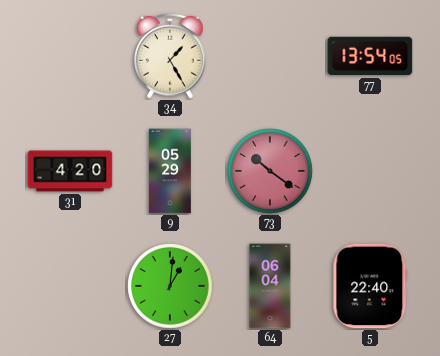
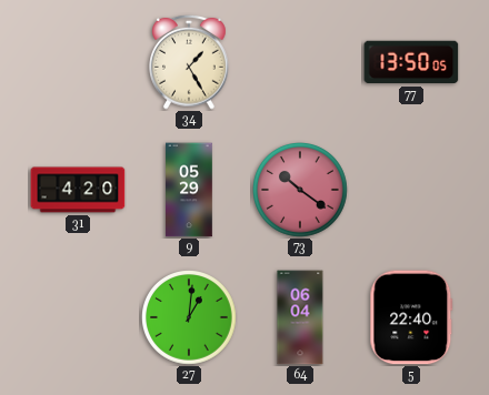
77: 13:54 -> 13:50 (411, 62)
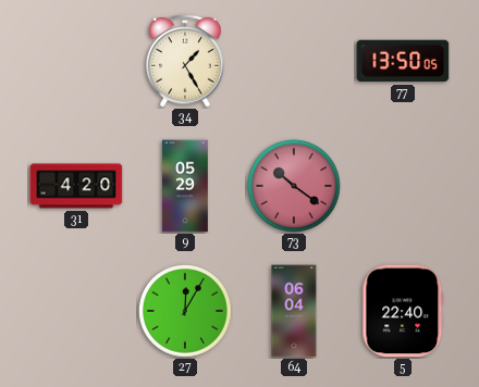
27: 1:01 -> 12:05 (186, 312)
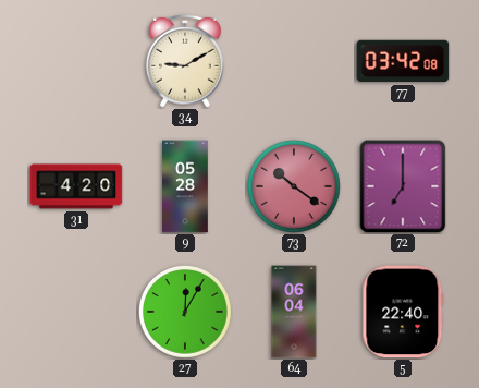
34: 1:25 -> 9:10 (186, 61)
77: 13:50 -> 03:42 (403, 61)
9: 05:29 -> 05:28 (186, 186)
72: none -> 7:00 (403, 186)
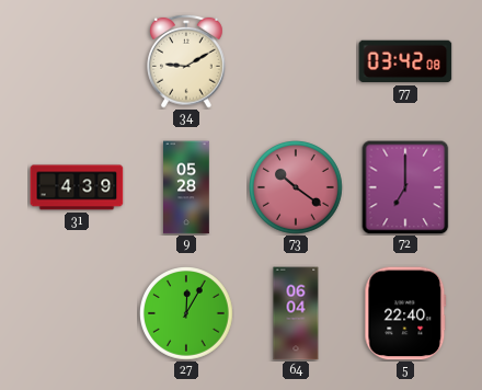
31: 4:20 -> 4:39 (77, 187)
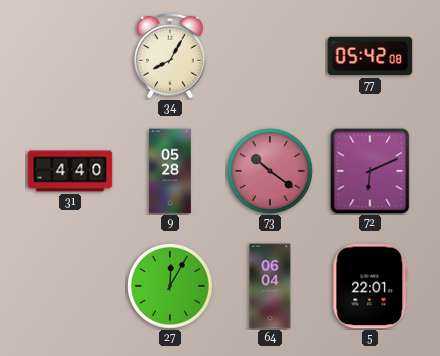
34: 9:10 -> 8:05 (171, 56)
77: 03:42 -> 05:42 (370, 56)
31: 4:39 -> 4:40 (70, 171)
72: 7:00 -> 6:11 (370, 171)
5: 22:40 -> 22:01 (370, 286)
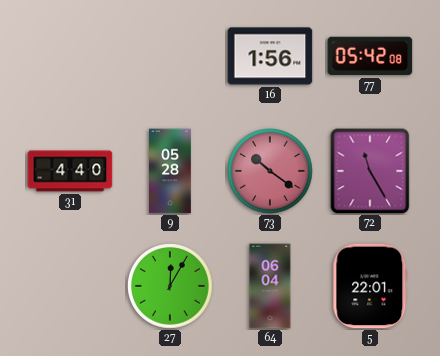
34: 8:05 -> none (171, 56)
16: none -> 1:56 (270, 56)
72: 6:11 -> 11:25 (370, 171)
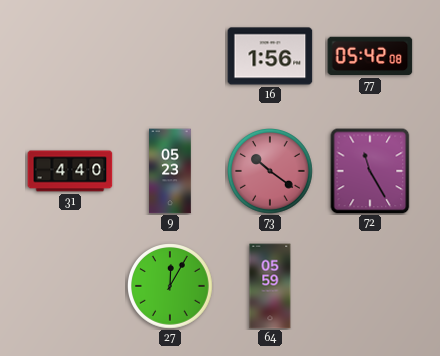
9: 05:28 -> 05:23 (171, 171)
64: 06:04 -> 05:59 (270, 286)
5: 22:01 -> none (370, 286)
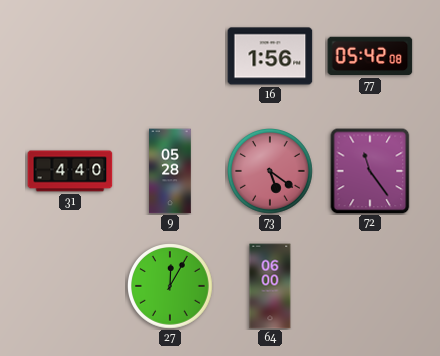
9: 05:23 -> 05:28 (171, 171)
73: 10:21 -> 5:21 (271, 172)
72: 11:25 -> 11:24 (370, 171)
64: 05:59 -> 06:00 (270, 286)
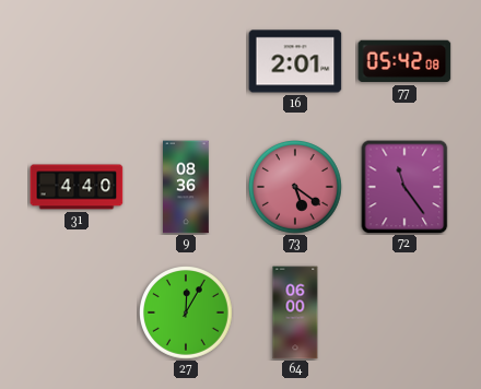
16: 1:56 -> 2:01 (295, 61)
9: 05:28 -> 08:36 (187, 187)
